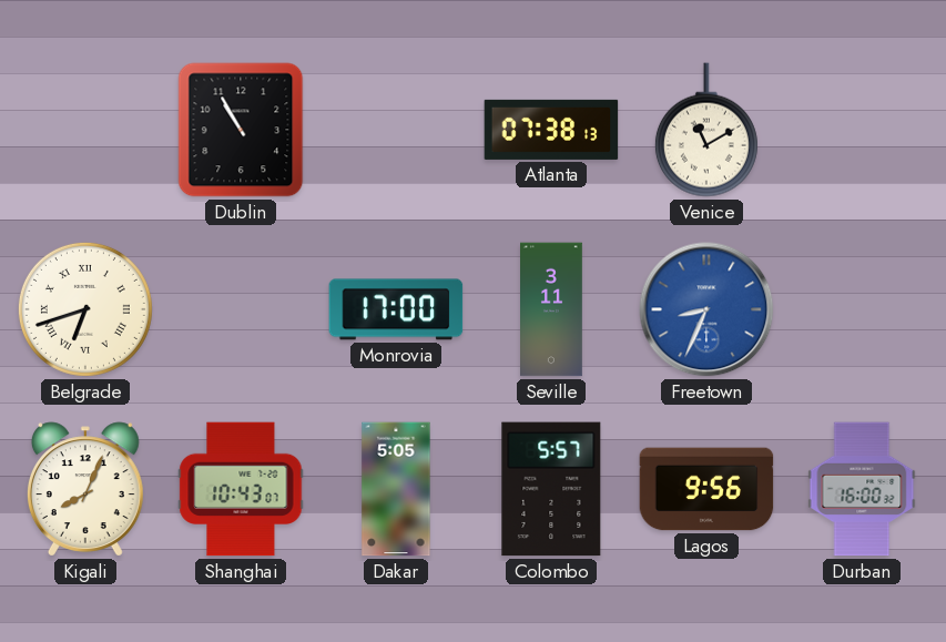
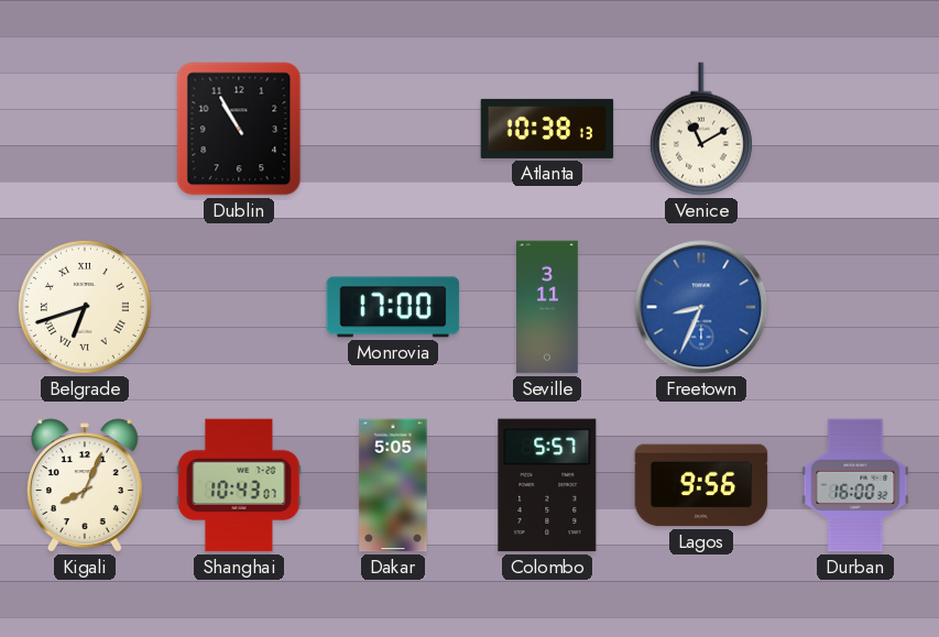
Atlanta: 07:38 -> 10:38 (547, 129)
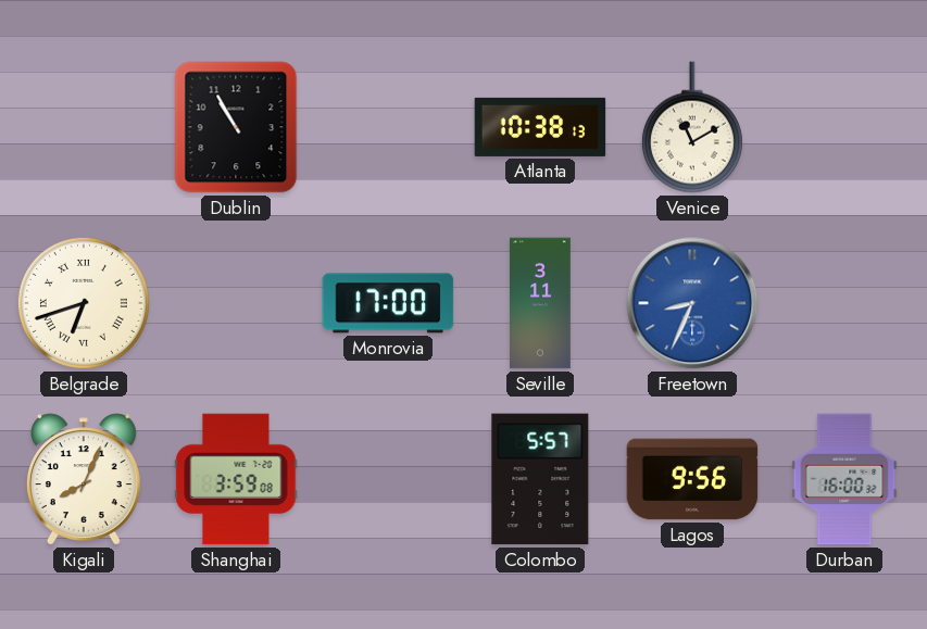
Shanghai: 10:43 -> 3:59 (236, 479)
Dakar: 5:05 -> none (393, 485)
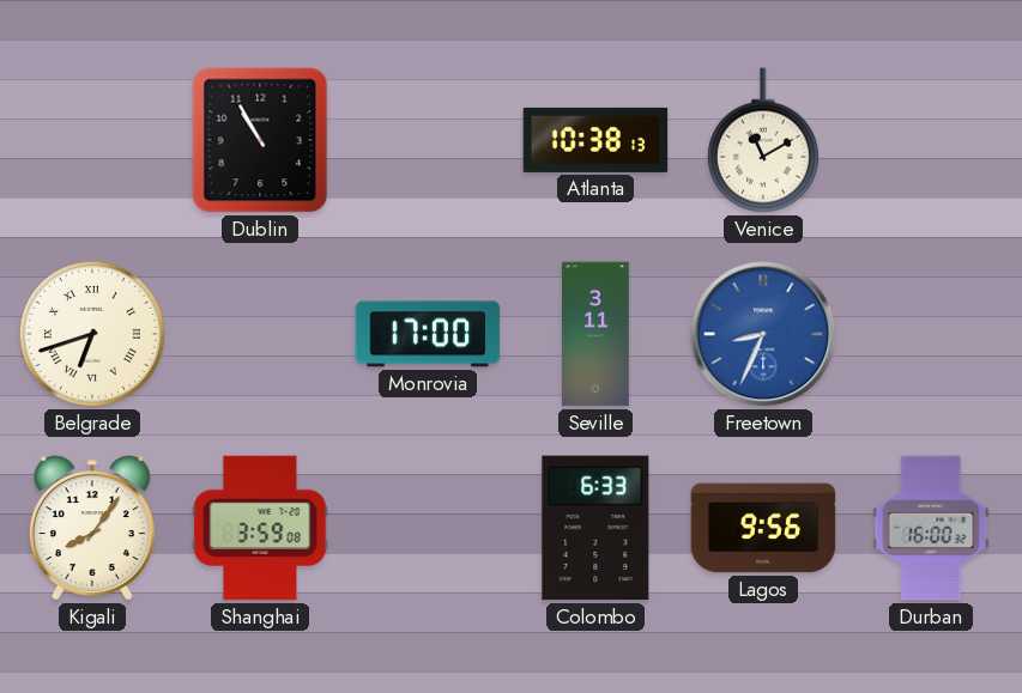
Kigali: 8:04 -> 8:06 (92, 528)
Colombo: 5:57 -> 6:33 (595, 528)
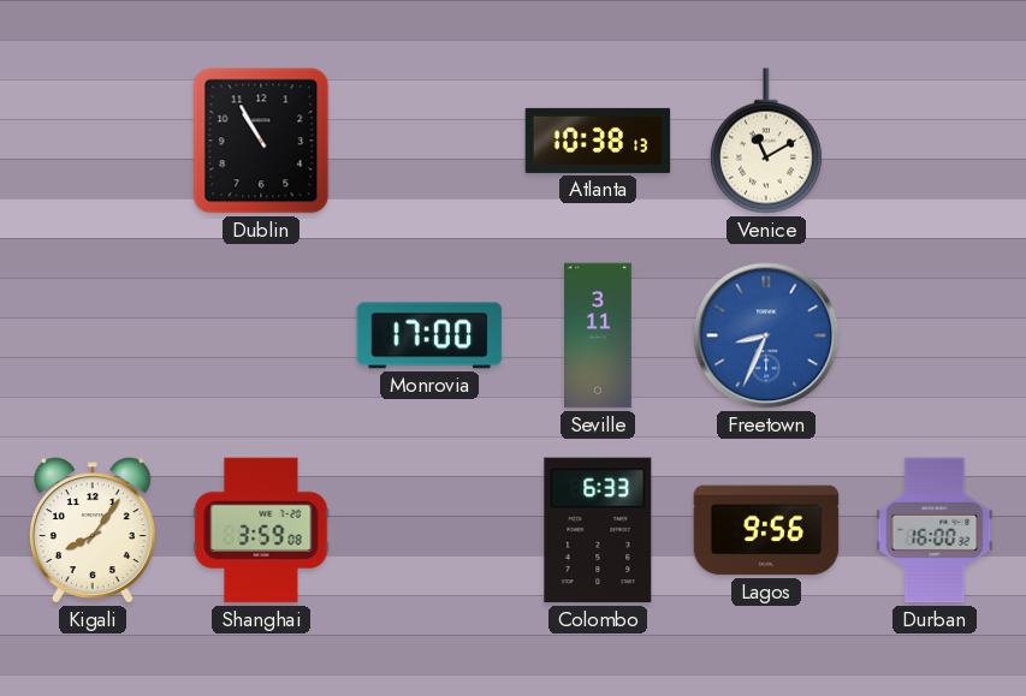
Belgrade: 6:42 -> none (92, 334)
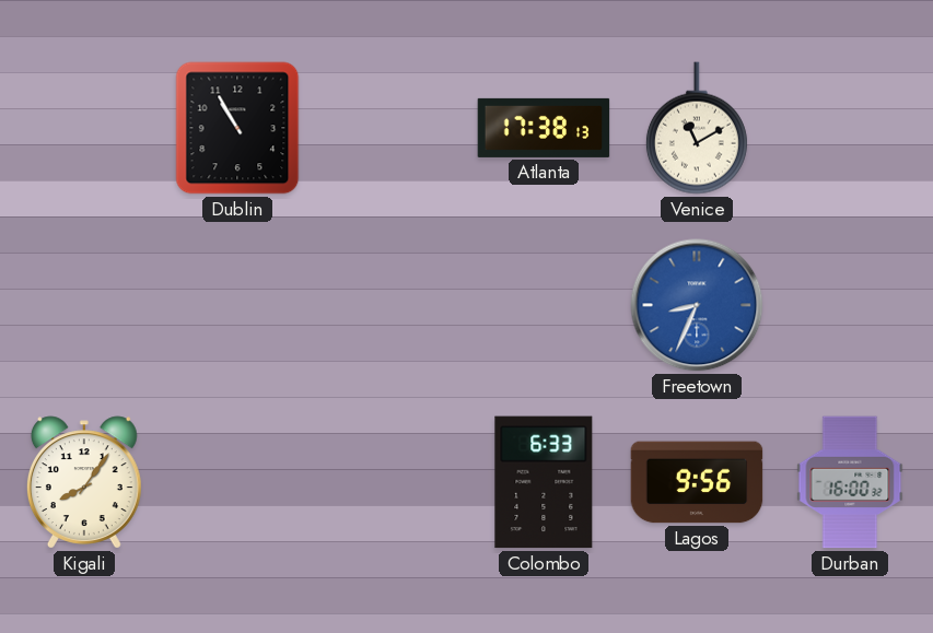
Atlanta: 10:38 -> 17:38 (544, 128)
Monrovia: 17:00 -> none (429, 335)
Seville: 3:11 -> none (599, 335)
Shanghai: 3:59 -> none (261, 530)
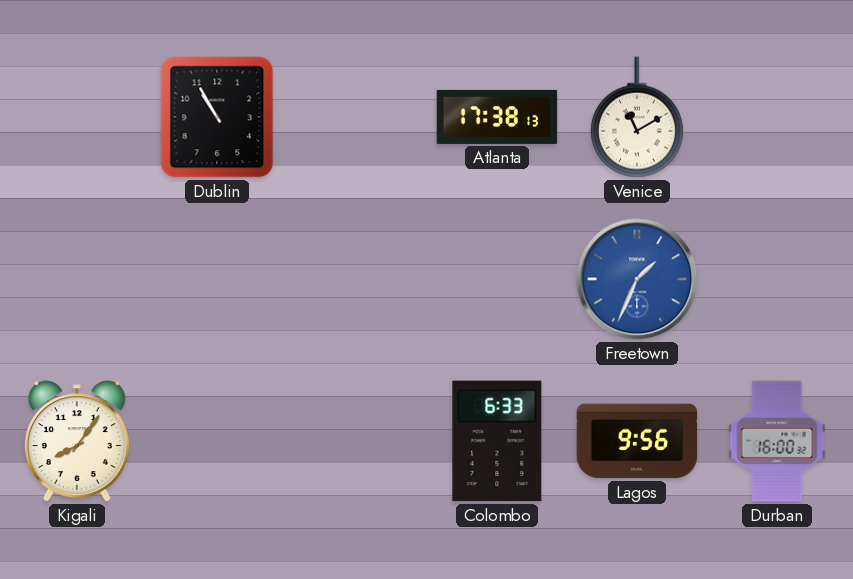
Freetown: 8:34 -> 1:34 (637, 279)
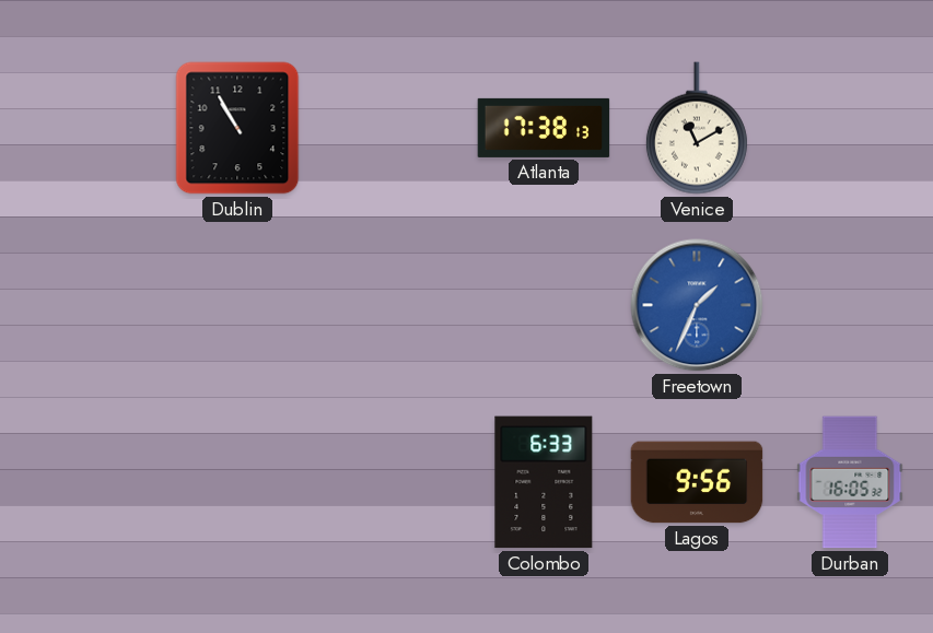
Kigali: 8:06 -> none (77, 441)
Durban: 16:00 -> 16:05 (850, 482)
